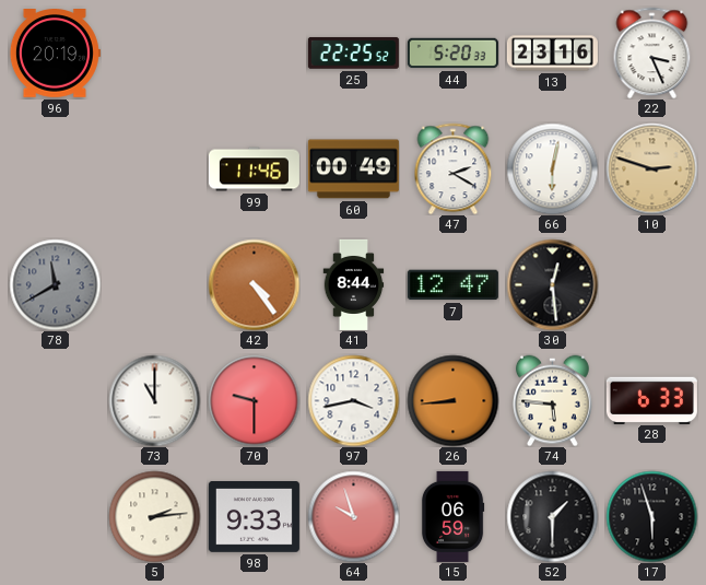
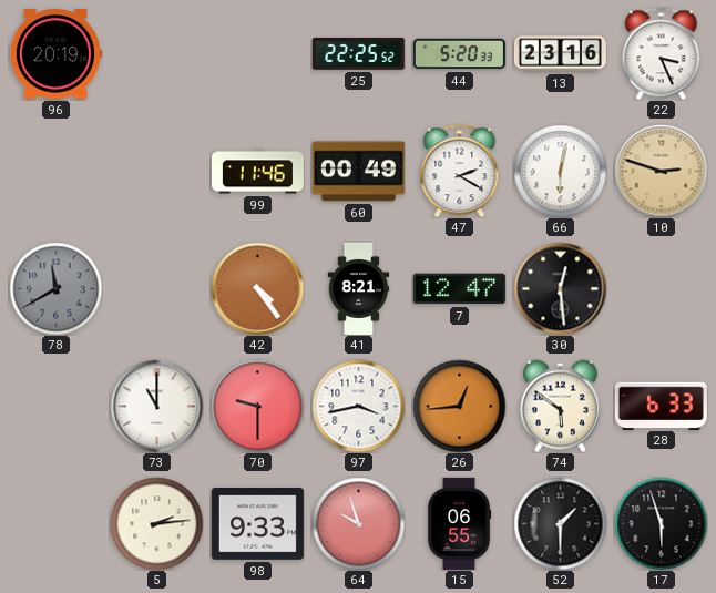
41: 8:44 -> 8:21 (359, 288)
26: 8:44 -> 12:44 (459, 406)
74: 5:46 -> 5:51 (561, 406)
15: 06:59 -> 06:55 (459, 523)
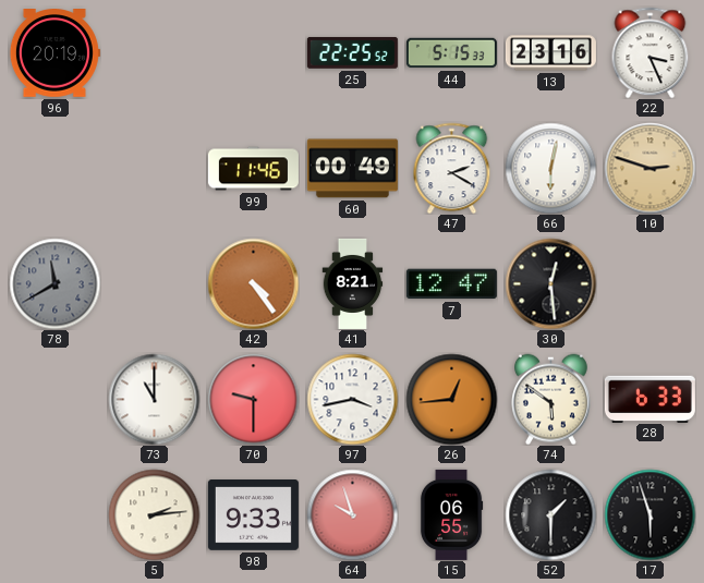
44: 5:20 -> 5:15 (451, 53)
